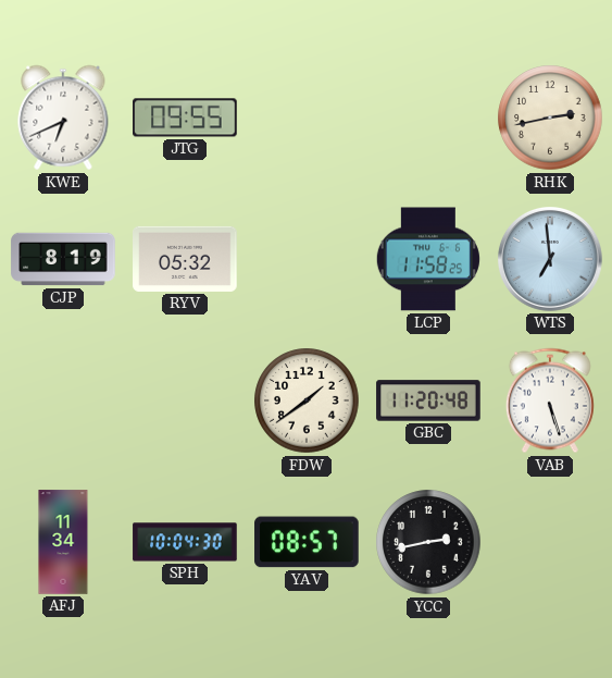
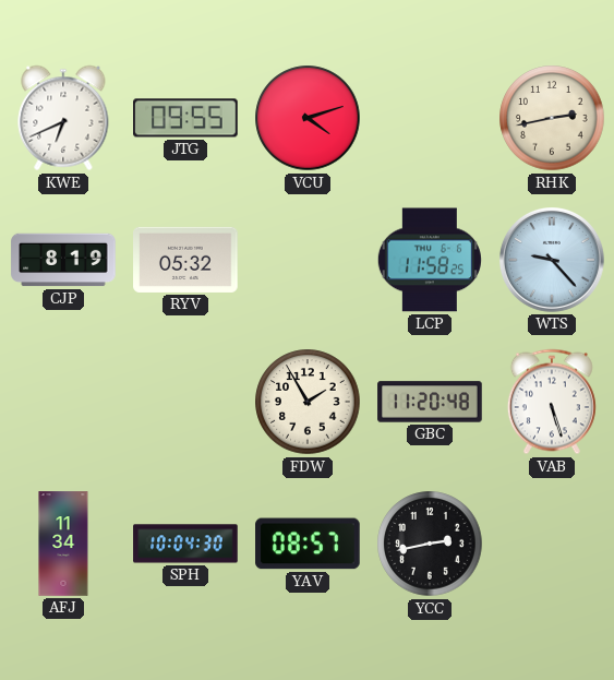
VCU: none -> 4:12 (308, 118)
WTS: 6:59 -> 9:23 (553, 261)
FDW: 1:39 -> 1:55 (308, 402)
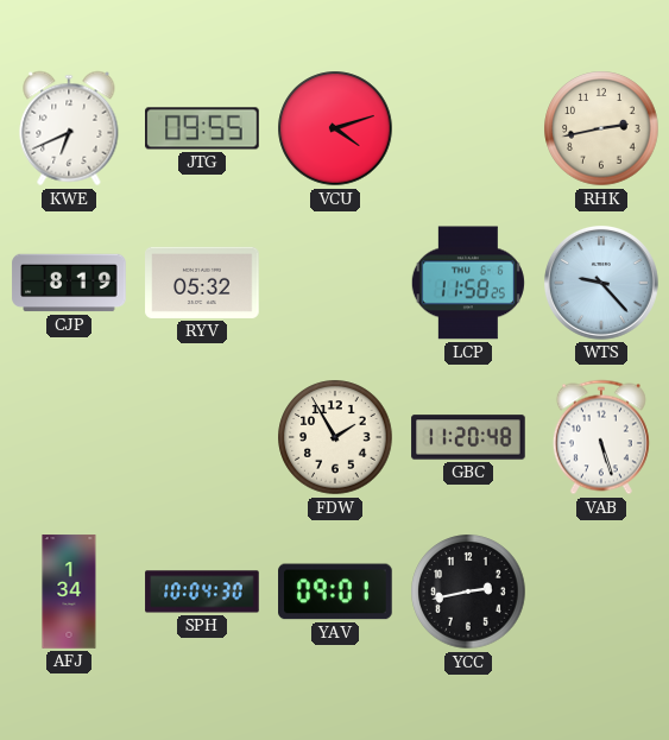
AFJ: 11:34 -> 1:34 (69, 592)
YAV: 08:57 -> 09:01 (335, 592)
